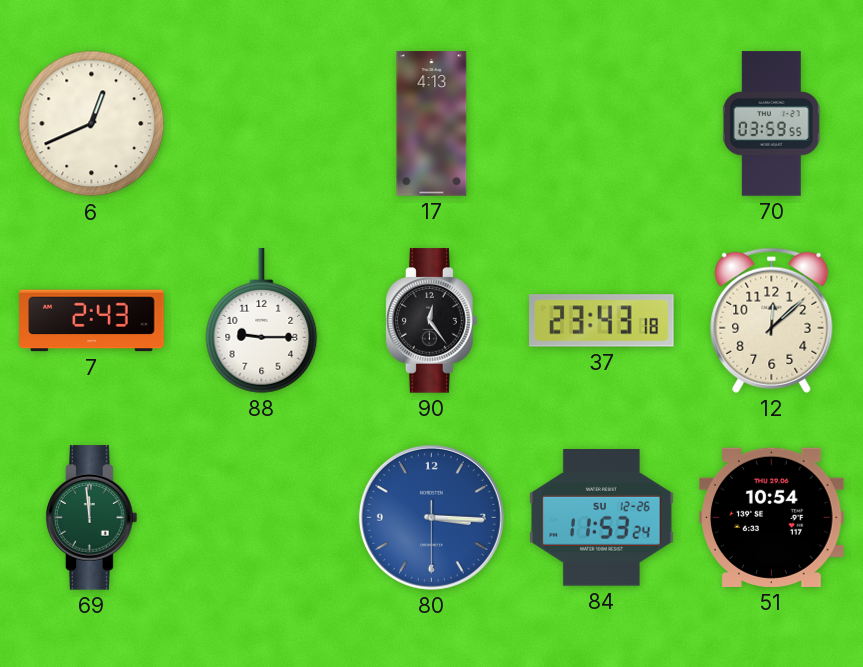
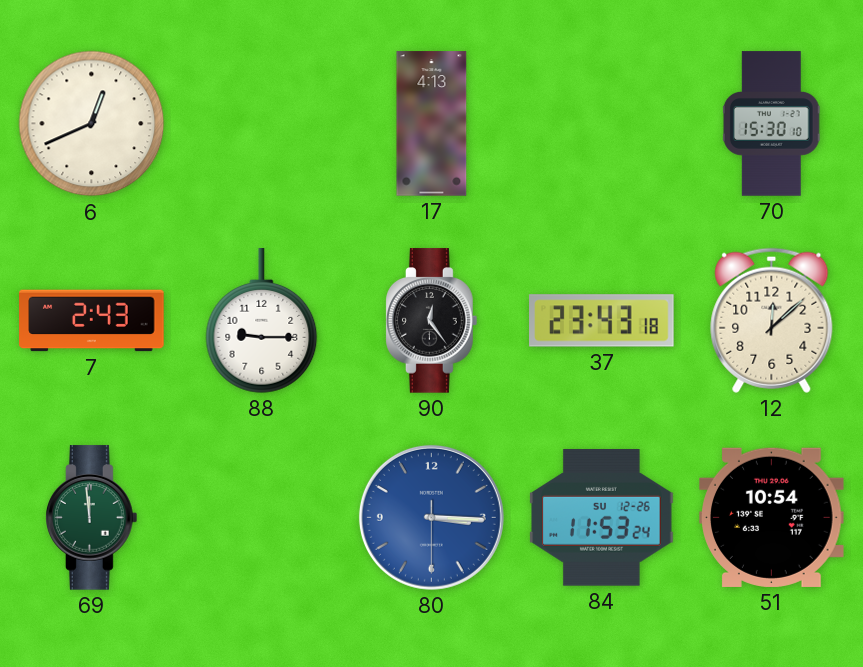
70: 03:59 -> 15:30 (771, 124)
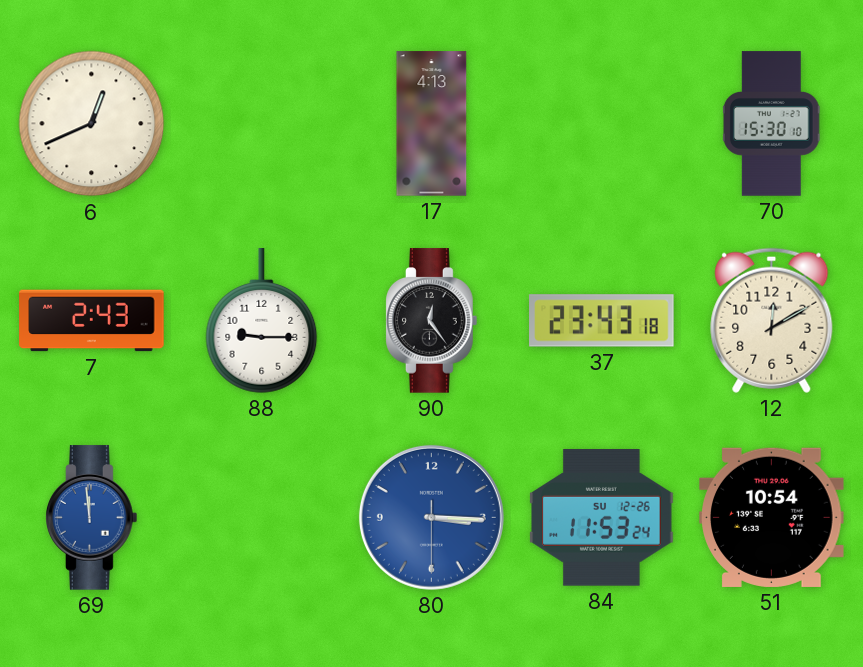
12: 12:08 -> 12:10 (772, 320)
69 dial: green -> blue (92, 518)
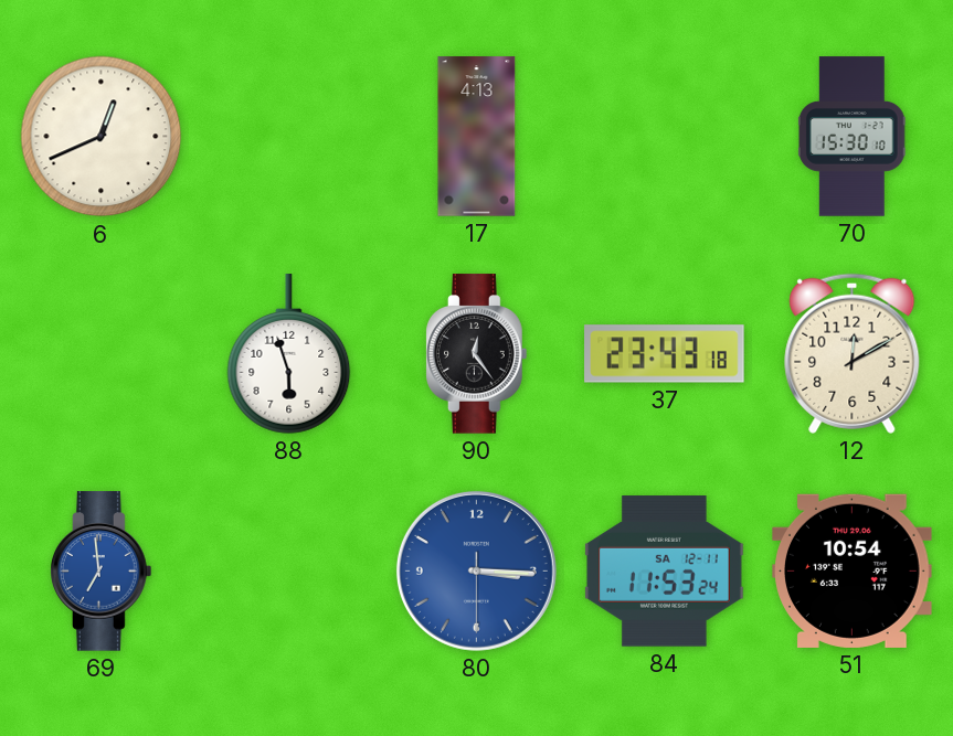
7: 2:43 -> none (92, 321)
88: 9:15 -> 5:57 (289, 354)
69: 11:59 -> 6:59 (102, 572)
84 date: SU 12-26 -> SA 12-11 (665, 572)
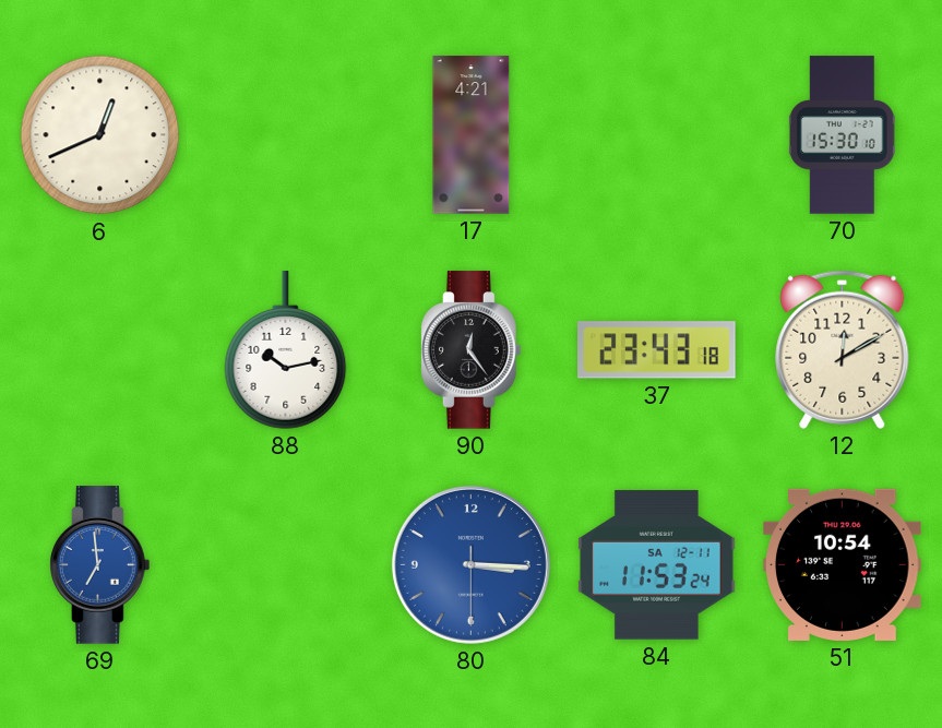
17: 4:13 -> 4:21 (472, 135)
88: 5:57 -> 10:13 (286, 350)
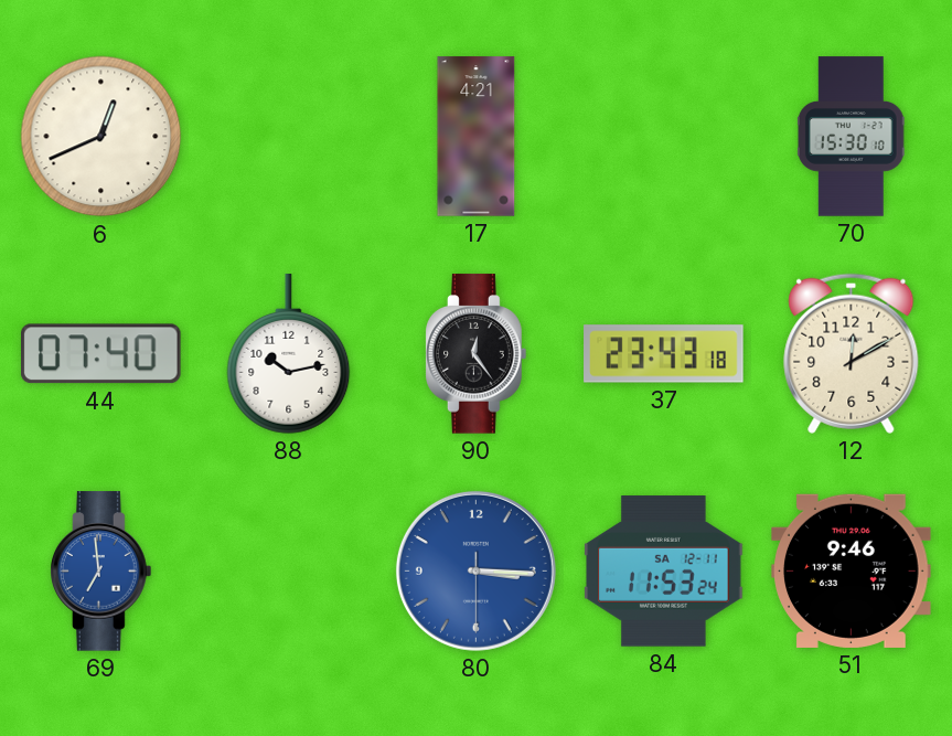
44: none -> 07:40 (100, 354)
51: 10:54 -> 9:46 (852, 570)
